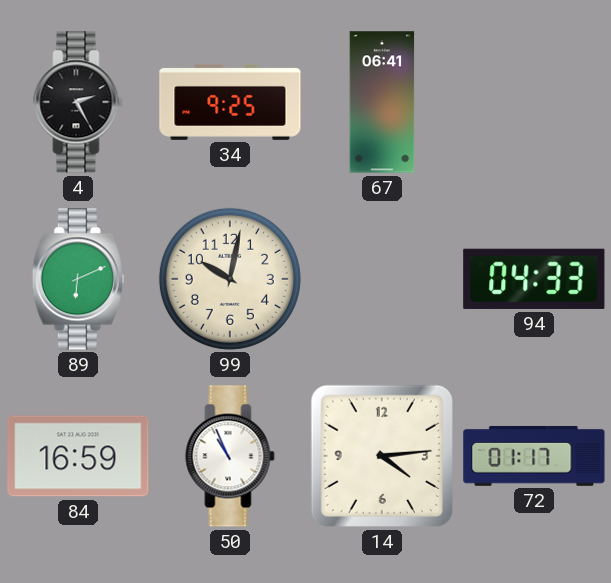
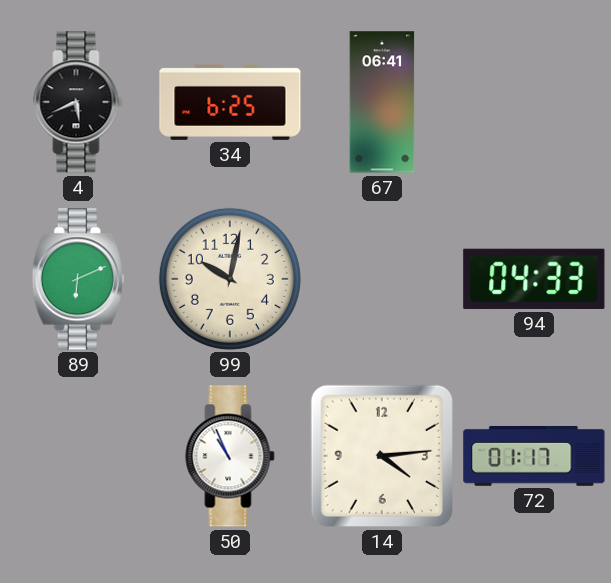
4: 2:25 -> 5:41 (78, 102)
34: 9:25 -> 6:25 (230, 102)
84: 16:59 -> none (78, 456)
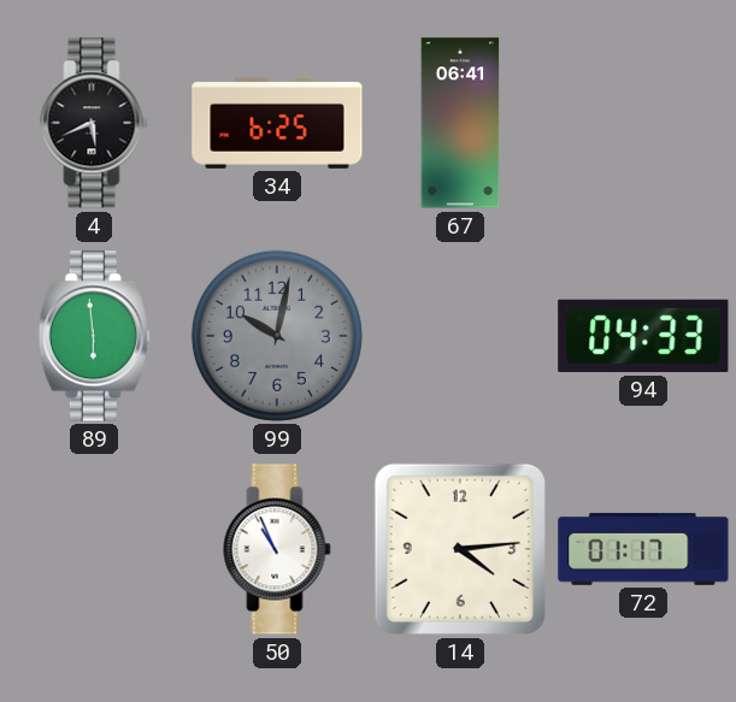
89: 6:11 -> 5:59 (94, 336)
99 dial: cream -> grey (277, 336)
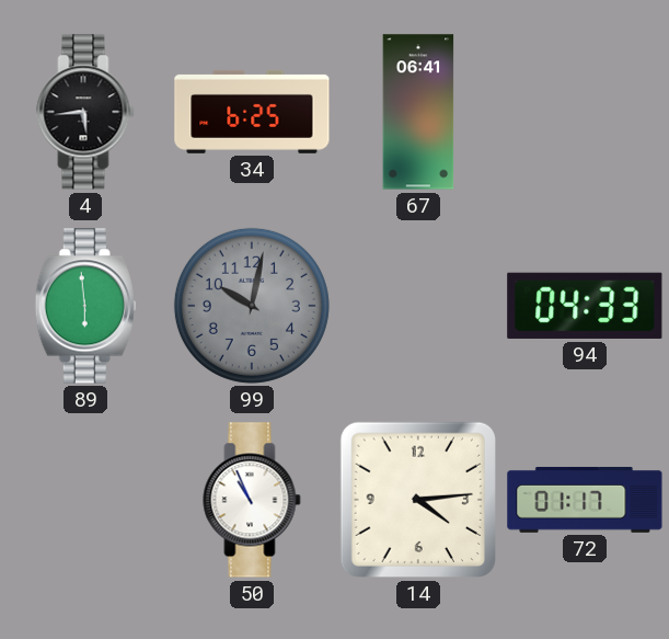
4: 5:41 -> 5:44 (85, 112)
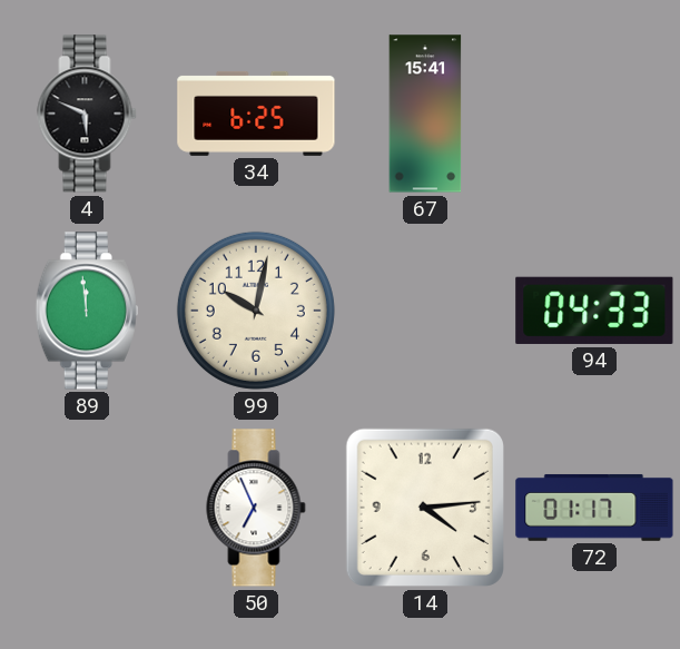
4: 5:44 -> 5:49 (87, 114)
67: 06:41 -> 15:41 (425, 114)
89: 5:59 -> 11:59 (87, 311)
99 dial: grey -> cream (256, 311)
50: 10:56 -> 6:56 (256, 508)
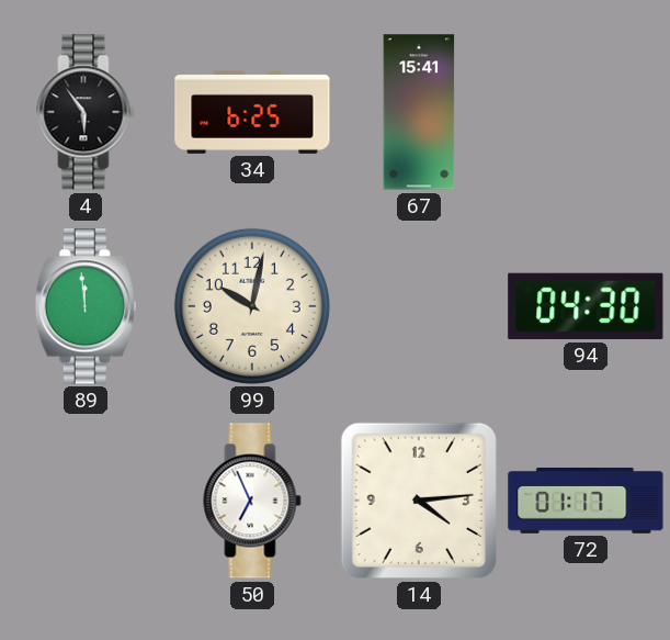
4: 5:49 -> 5:54 (86, 112)
94: 04:33 -> 04:30 (586, 306)
